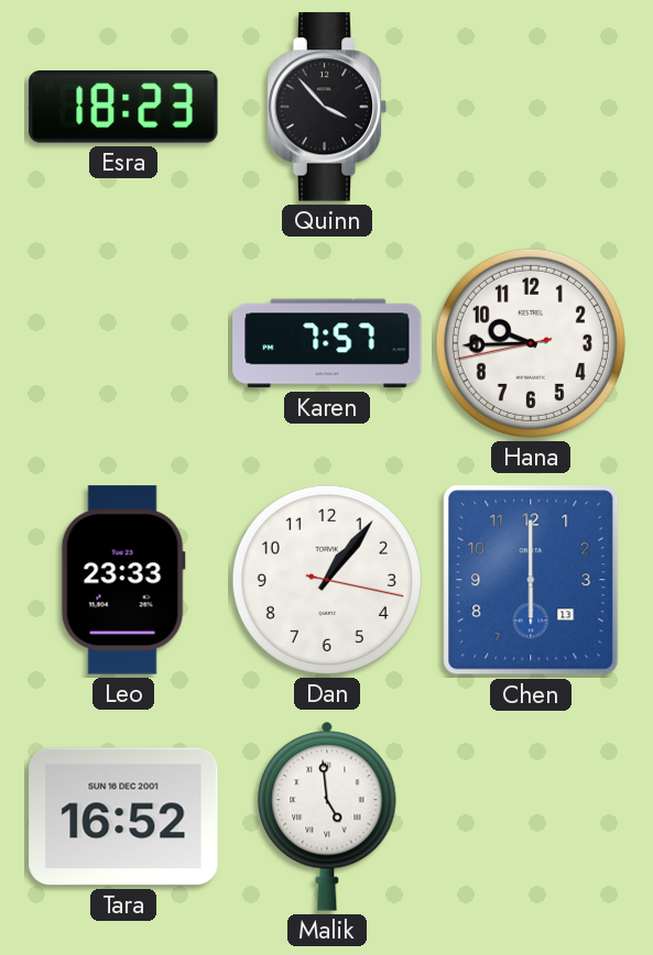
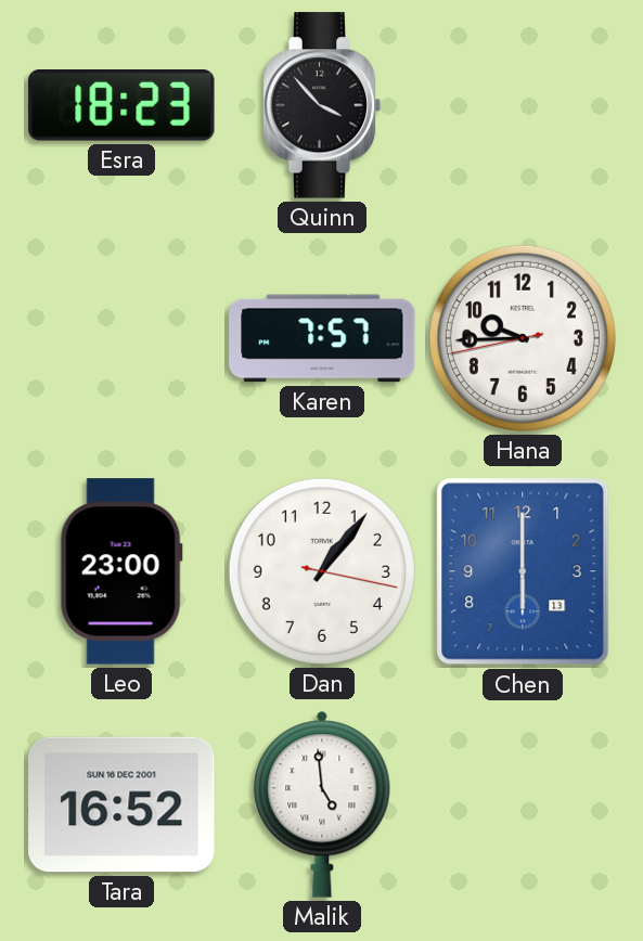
Leo: 23:33 -> 23:00 (121, 571)
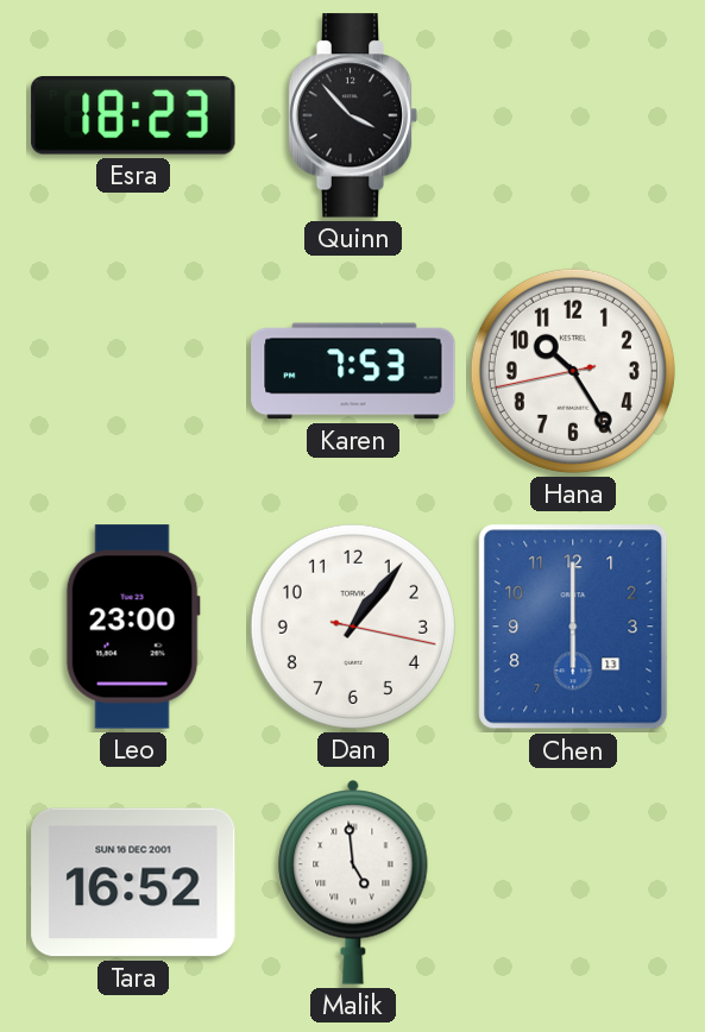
Karen: 7:57 -> 7:53 (353, 371)
Hana: 9:44 -> 10:24 (573, 371)
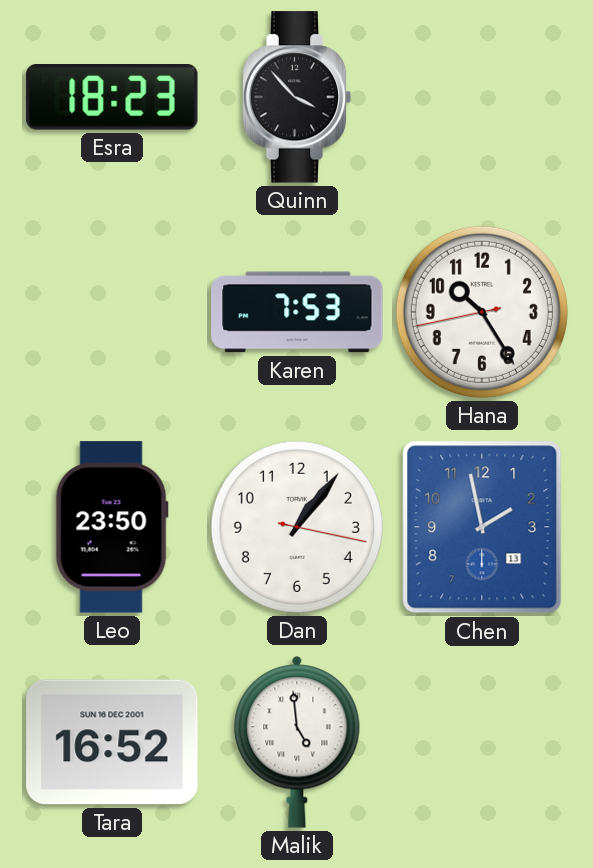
Leo: 23:00 -> 23:50 (112, 527)
Chen: 6:00 -> 1:58 (482, 527)
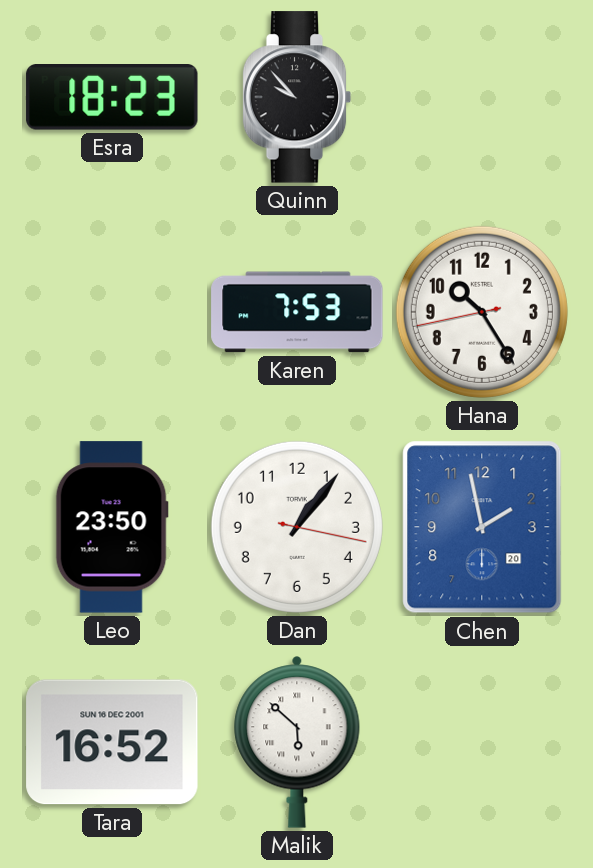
Quinn: 3:53 -> 9:53 (297, 97)
Chen date: 13 -> 20 (482, 527)
Malik: 4:59 -> 5:52 (297, 742)
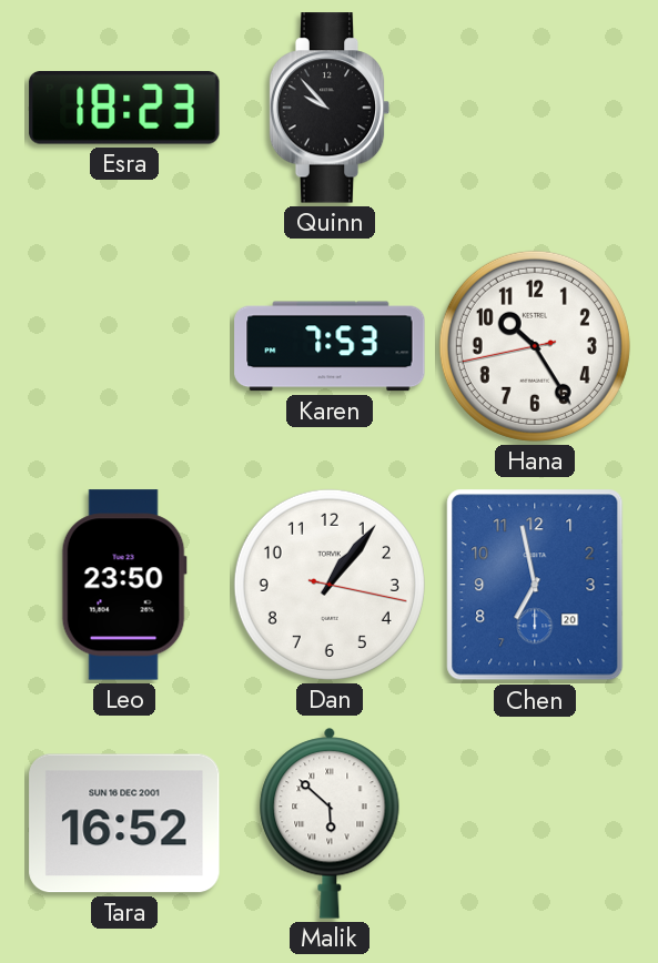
Chen: 1:58 -> 6:58 (535, 585)
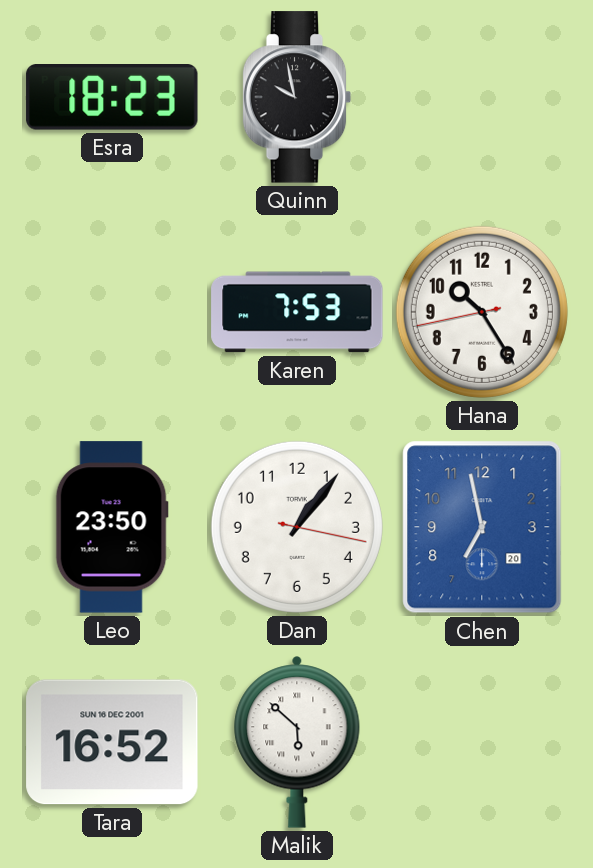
Quinn: 9:53 -> 9:58 (297, 97)
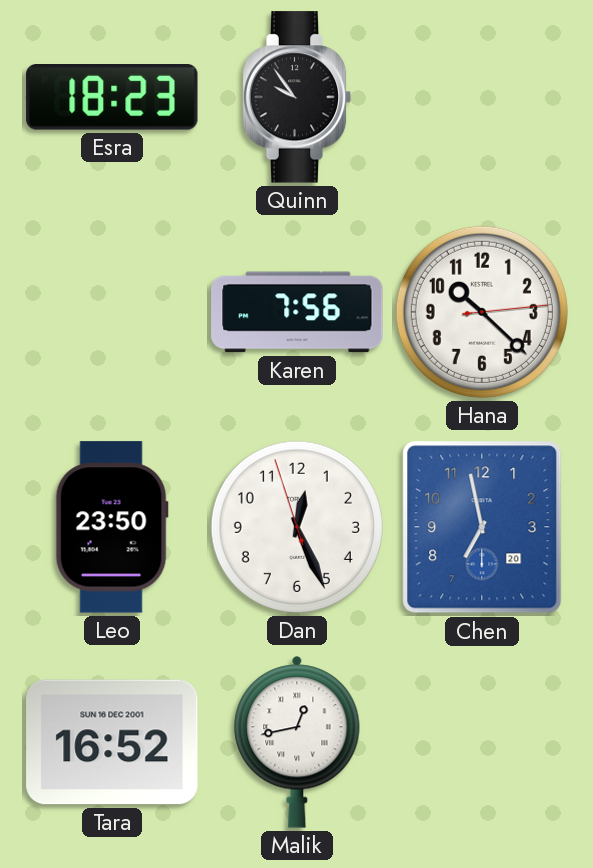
Quinn: 9:58 -> 9:54 (297, 97)
Karen: 7:53 -> 7:56 (297, 312)
Hana: 10:24 -> 10:22 (482, 312)
Dan: 1:06 -> 12:25 (297, 527)
Malik: 5:52 -> 12:43 (297, 742)
